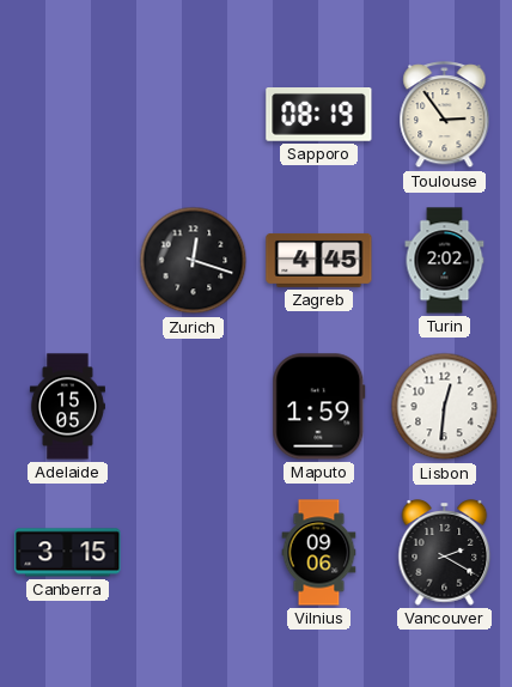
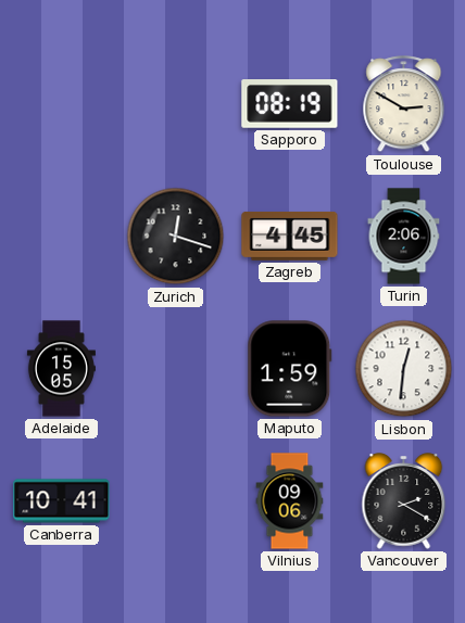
Toulouse: 2:54 -> 2:50 (404, 104)
Turin: 2:02 -> 2:06 (404, 237)
Canberra: 3:15 -> 10:41 (62, 501)
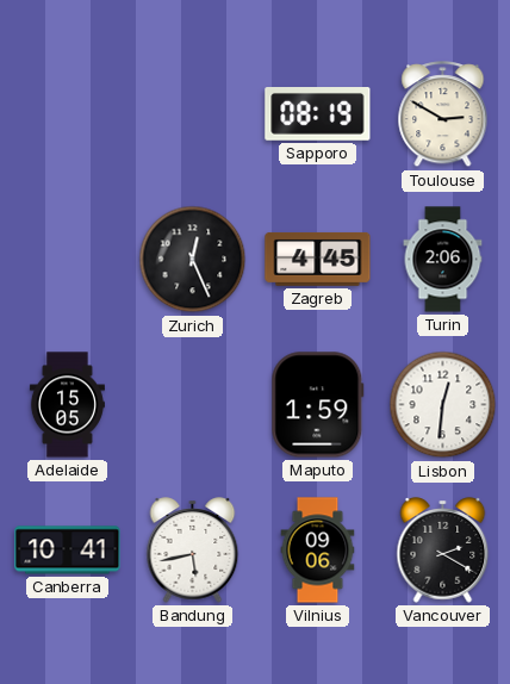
Zurich: 12:18 -> 12:26 (193, 260)
Bandung: none -> 5:43 (193, 551)
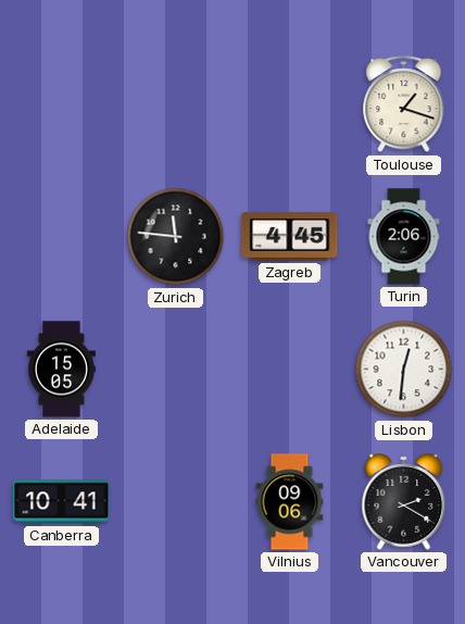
Sapporo: 08:19 -> none (318, 114)
Toulouse: 2:50 -> 1:18 (404, 104)
Zurich: 12:26 -> 11:46 (176, 237)
Maputo: 1:59 -> none (318, 405)
Bandung: 5:43 -> none (193, 551)
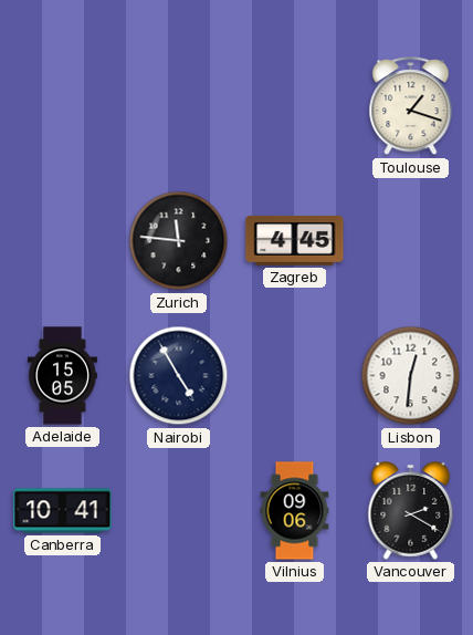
Turin: 2:06 -> none (404, 237)
Nairobi: none -> 4:55 (179, 376)
